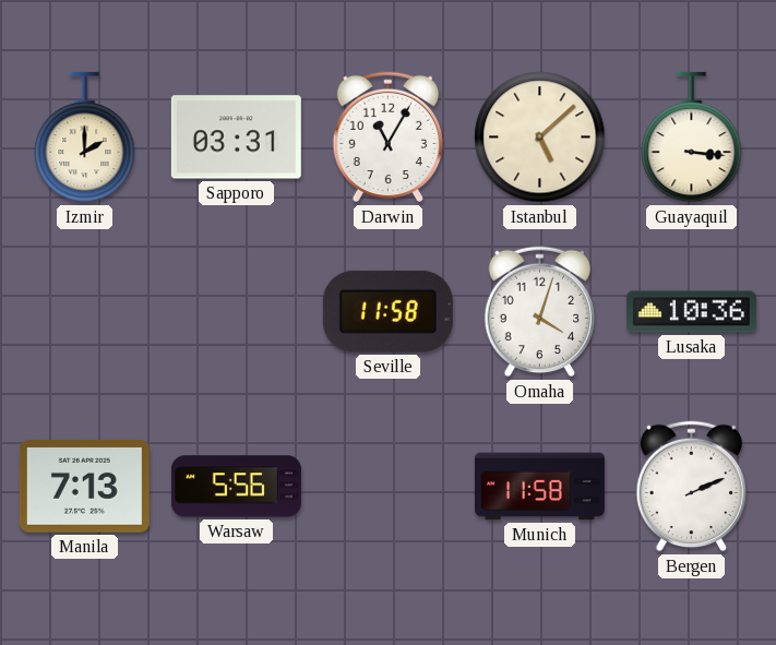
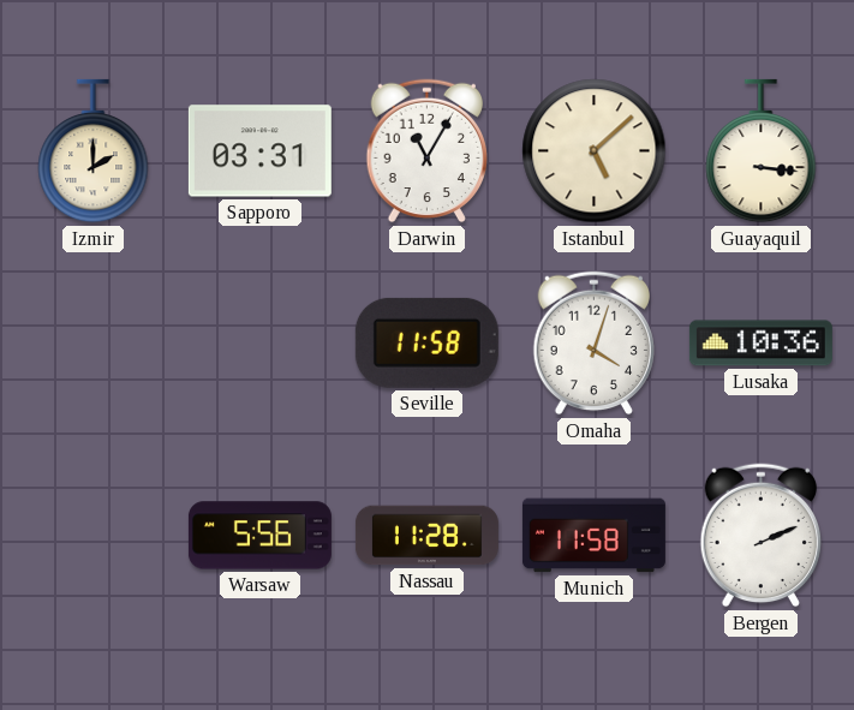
Manila: 7:13 -> none (84, 487)
Nassau: none -> 11:28 (426, 536)
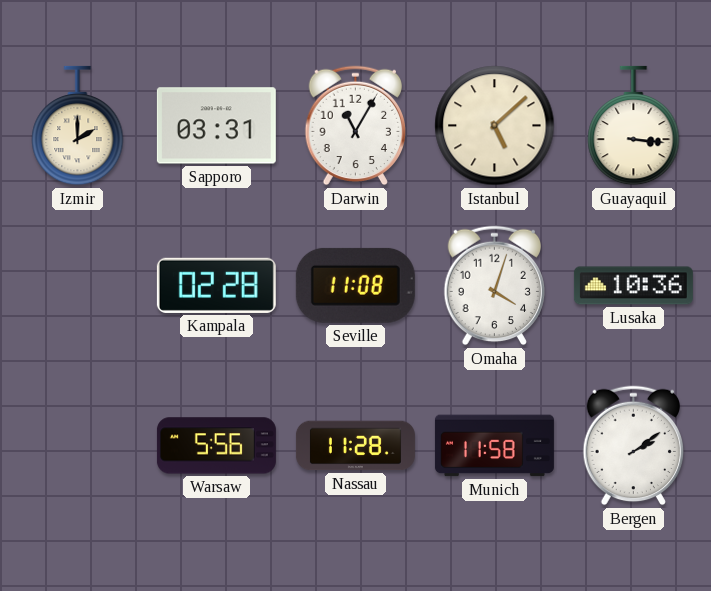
Kampala: none -> 02:28 (216, 285)
Seville: 11:58 -> 11:08 (355, 285)
Bergen: 2:11 -> 2:09 (633, 446)
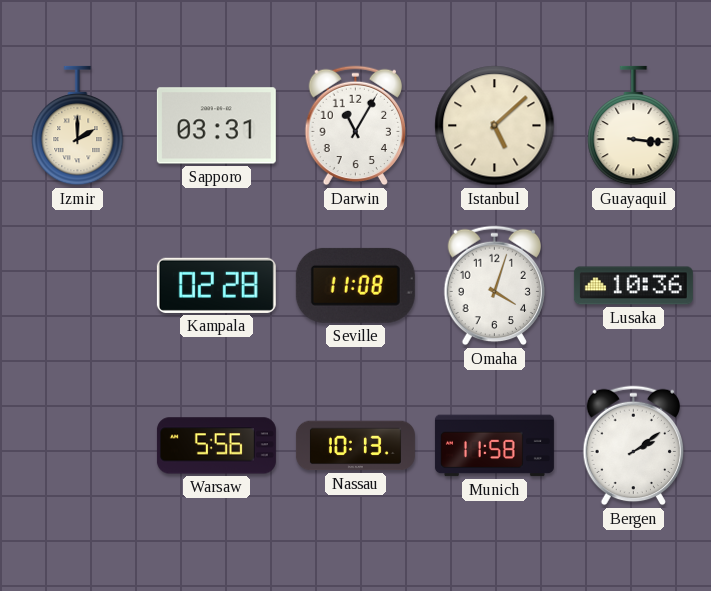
Nassau: 11:28 -> 10:13 (355, 446)
